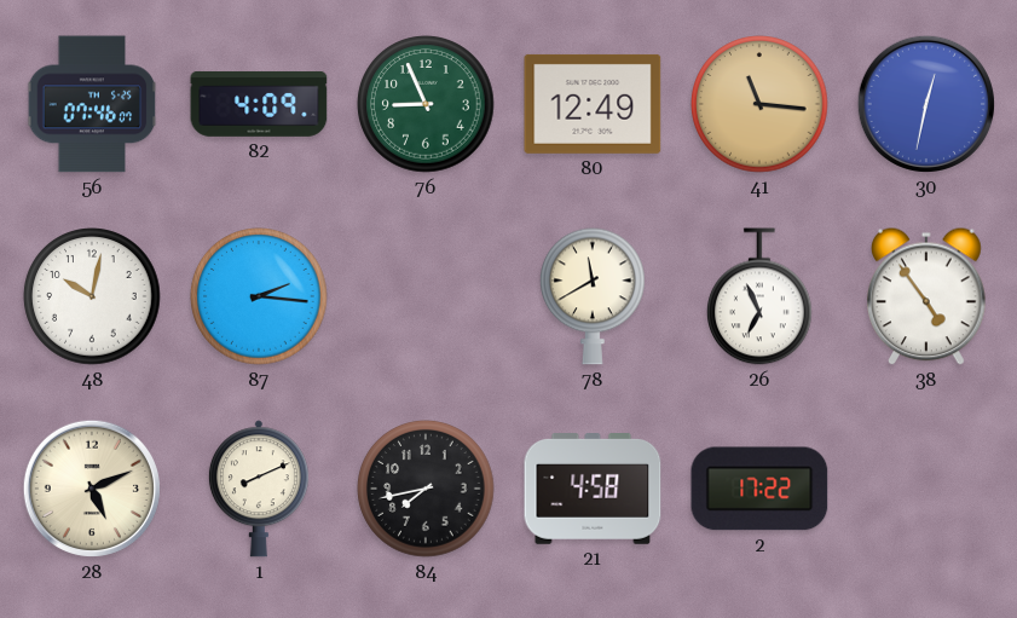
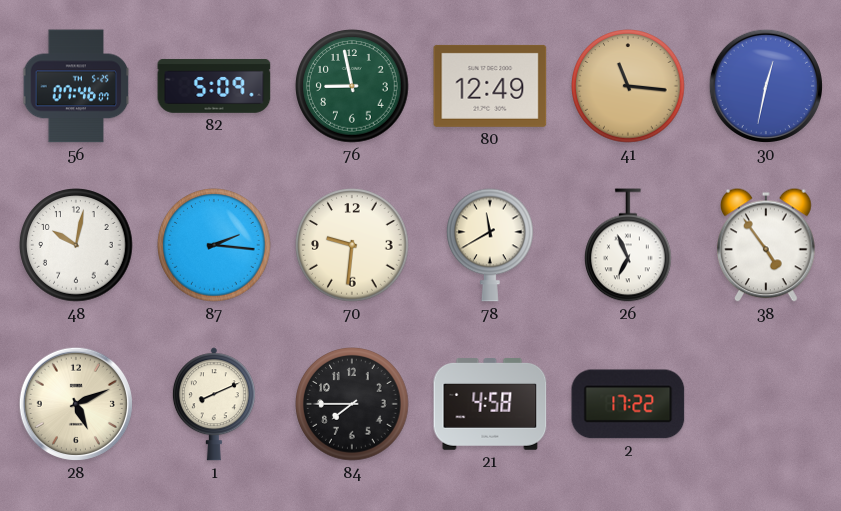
82: 4:09 -> 5:09 (214, 86)
76: 8:56 -> 8:58 (352, 86)
70: none -> 9:31 (352, 245)
84: 7:43 -> 7:45 (352, 404)
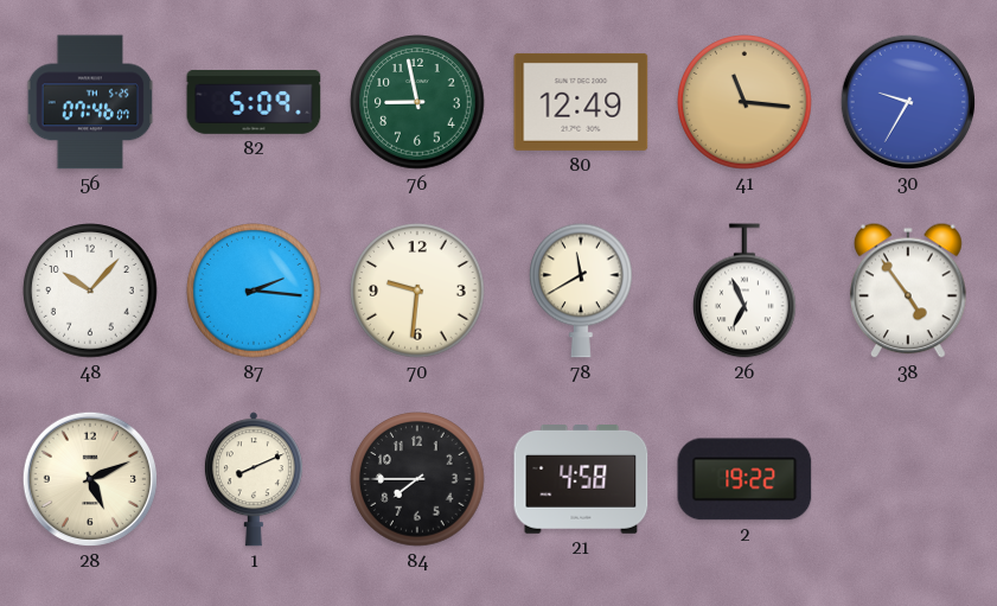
30: 12:32 -> 9:35 (908, 102)
48: 10:02 -> 10:07 (90, 291)
2: 17:22 -> 19:22 (744, 479)
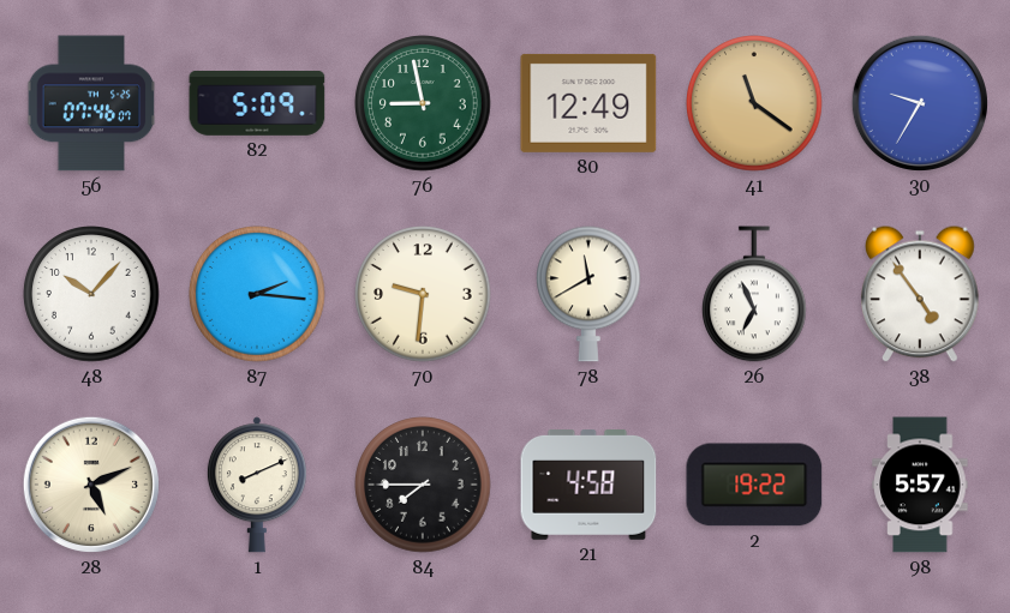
41: 11:16 -> 11:21 (754, 103)
98: none -> 5:57 (920, 485)
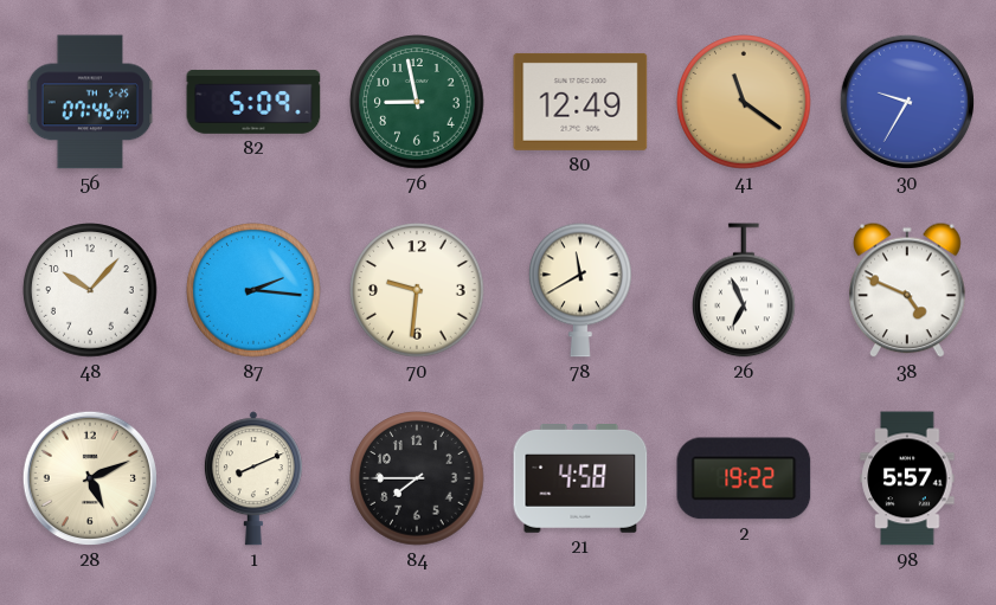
38: 4:54 -> 4:49 (907, 290)
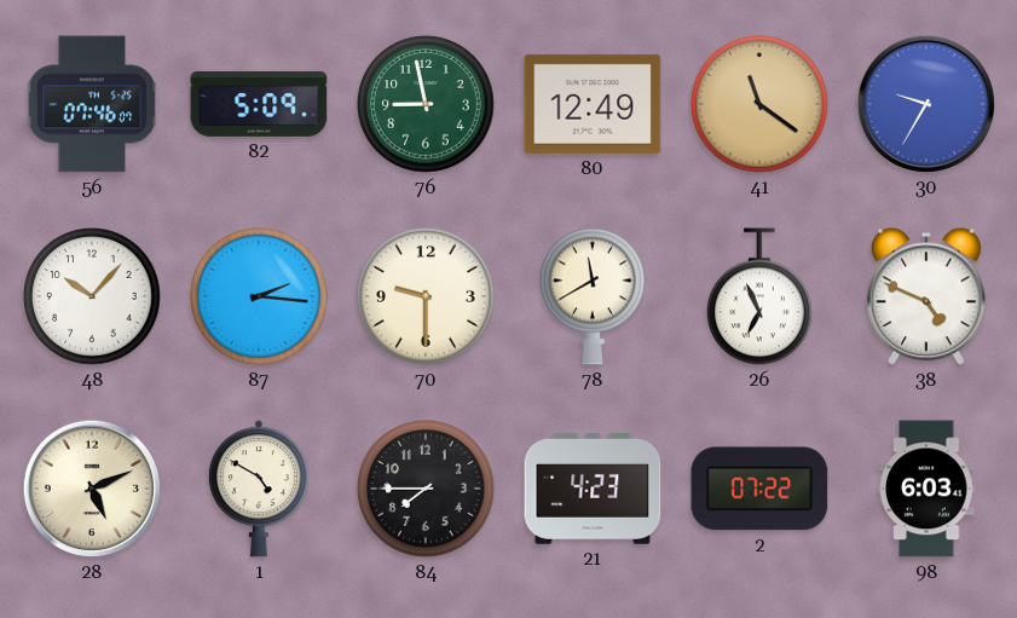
70: 9:31 -> 9:30 (426, 296)
1: 8:11 -> 4:50 (259, 489)
21: 4:58 -> 4:23 (593, 490)
2: 19:22 -> 07:22 (759, 489)
98: 5:57 -> 6:03 (926, 489)
